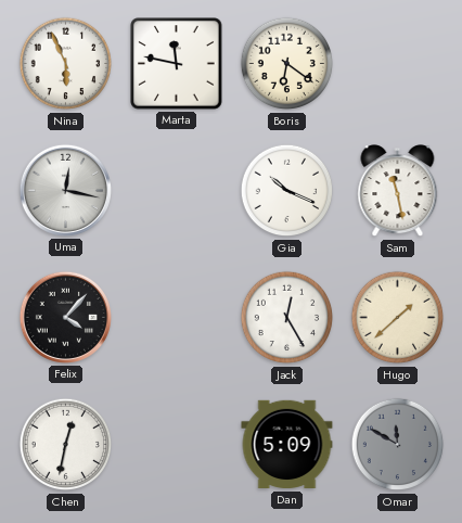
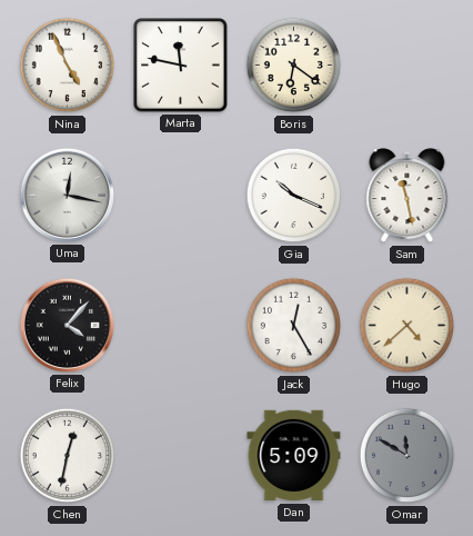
Nina: 5:56 -> 4:56 (68, 66)
Hugo: 1:38 -> 4:38 (407, 326)
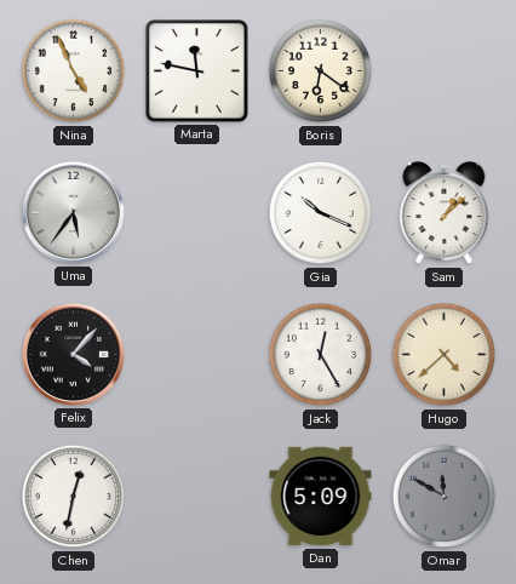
Uma: 12:17 -> 5:36 (73, 212)
Sam: 11:28 -> 1:08 (445, 213)
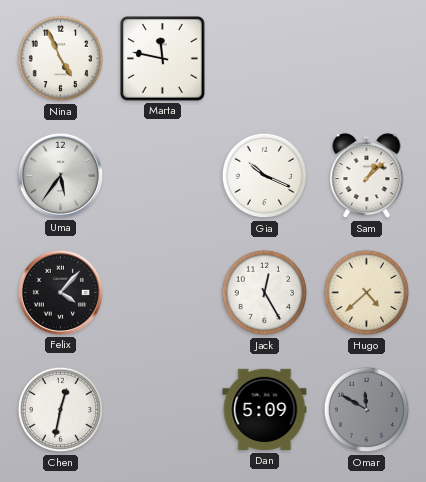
Boris: 6:21 -> none (321, 71)
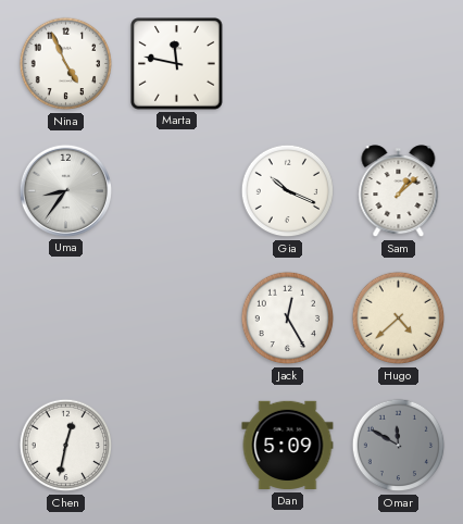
Uma: 5:36 -> 8:36 (65, 190)
Felix: 4:07 -> none (60, 292)
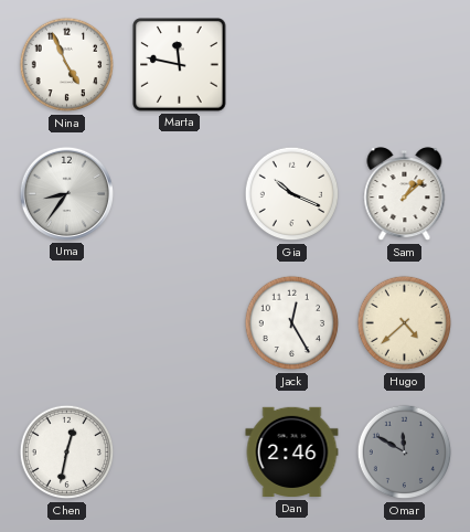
Dan: 5:09 -> 2:46 (292, 453)
